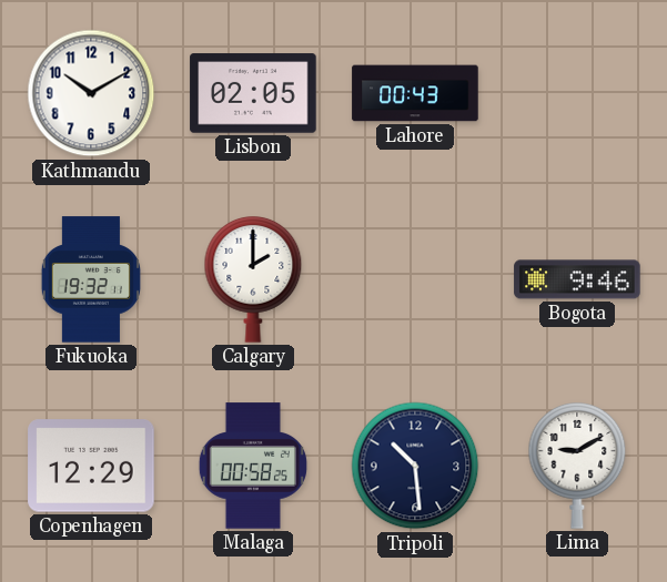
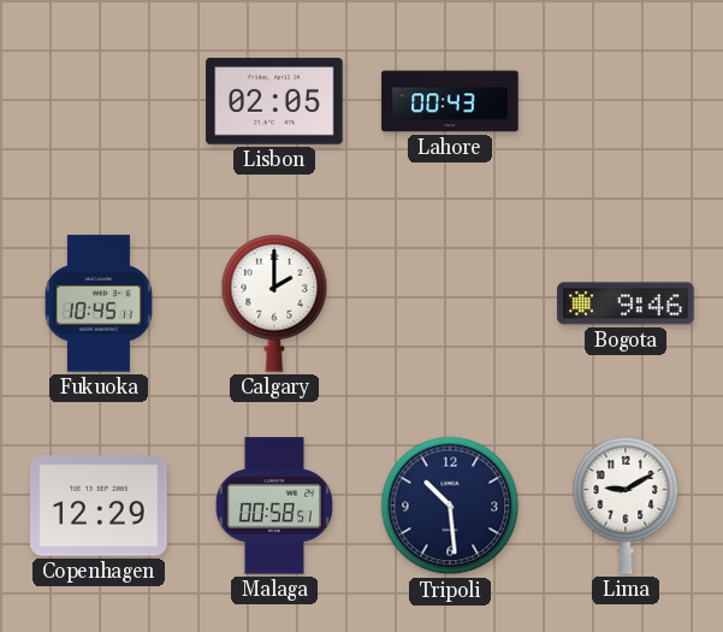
Kathmandu: 10:10 -> none (91, 93)
Fukuoka: 19:32 -> 10:45 (99, 303)
Malaga: 00:58:25 -> 00:58:51 (274, 506)
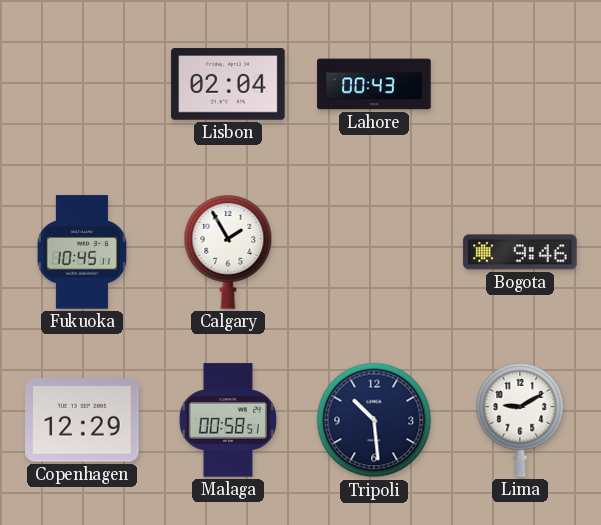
Lisbon: 02:05 -> 02:04 (228, 84)
Calgary: 2:00 -> 1:55 (228, 253)
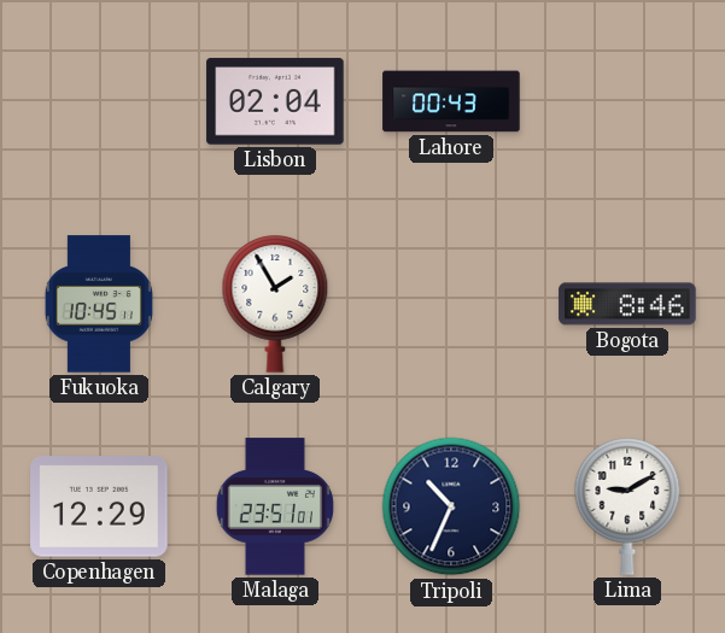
Bogota: 9:46 -> 8:46 (627, 304)
Malaga: 00:58 -> 23:51 (275, 506)
Tripoli: 10:29 -> 10:34 (451, 506)
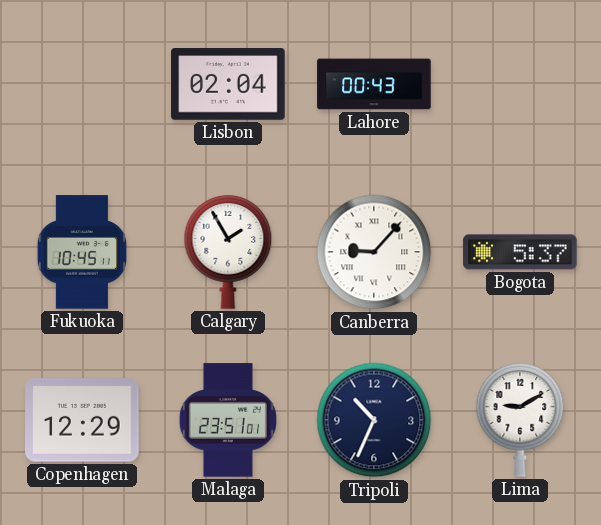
Canberra: none -> 9:07 (374, 252)
Bogota: 8:46 -> 5:37 (520, 252)
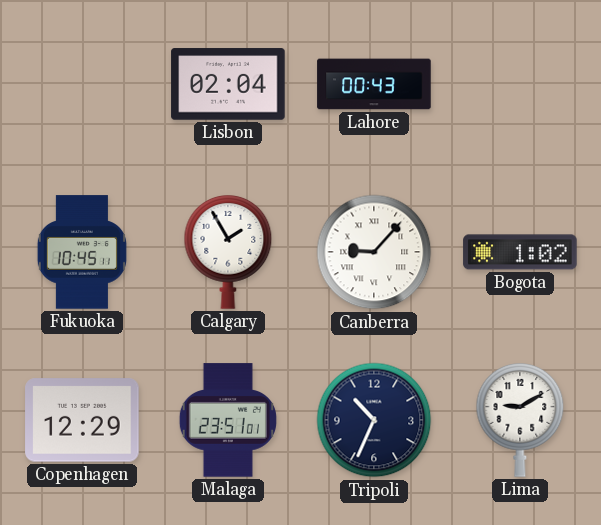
Bogota: 5:37 -> 1:02 (520, 252)
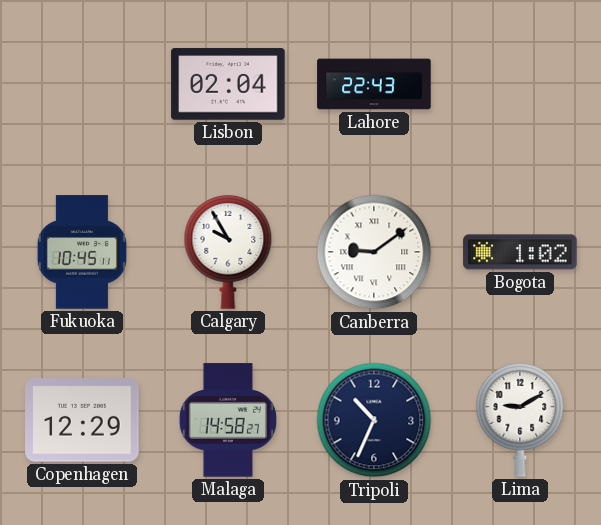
Lahore: 00:43 -> 22:43 (374, 84)
Calgary: 1:55 -> 9:55 (228, 253)
Canberra: 9:07 -> 9:09 (374, 252)
Malaga: 23:51 -> 14:58 (228, 420)
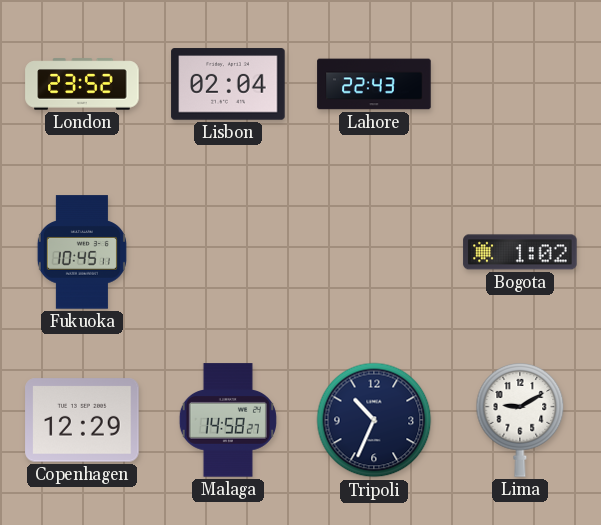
London: none -> 23:52 (82, 84)
Calgary: 9:55 -> none (228, 253)
Canberra: 9:09 -> none (374, 252)
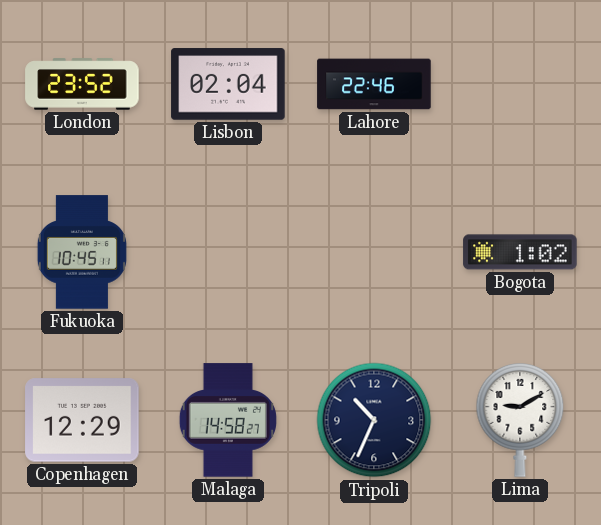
Lahore: 22:43 -> 22:46 (374, 84)
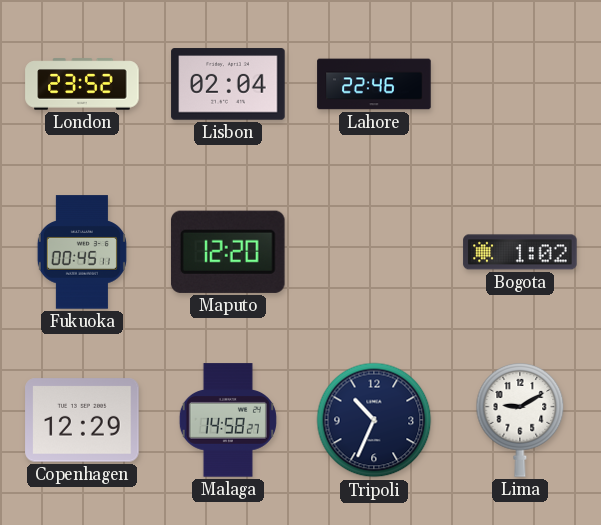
Fukuoka: 10:45 -> 00:45 (82, 252)
Maputo: none -> 12:20 (228, 252)
